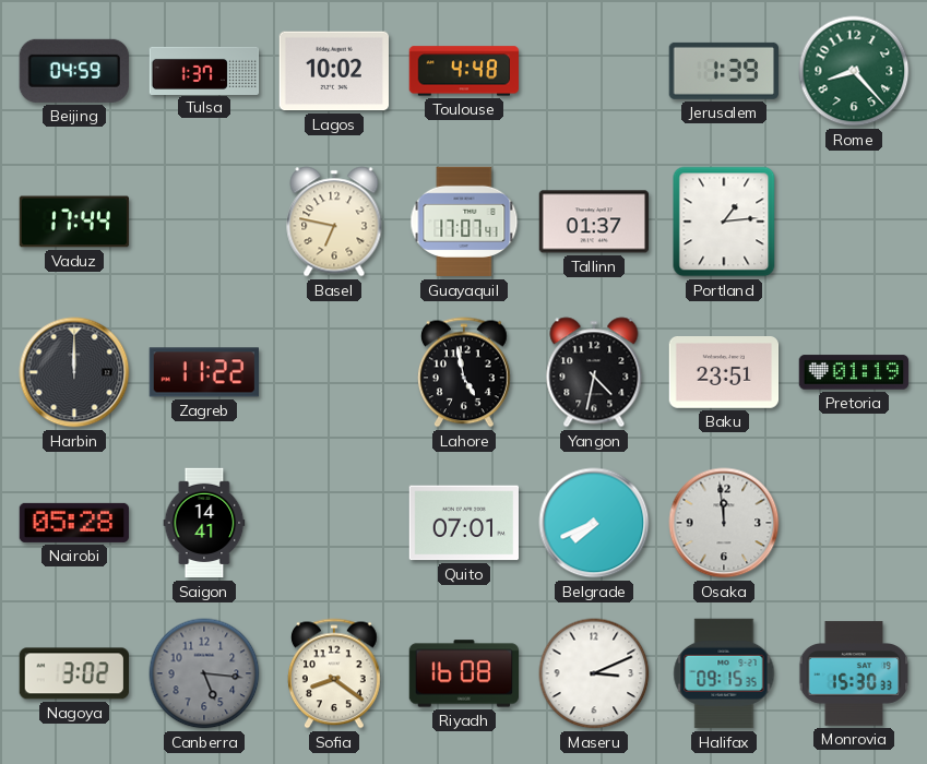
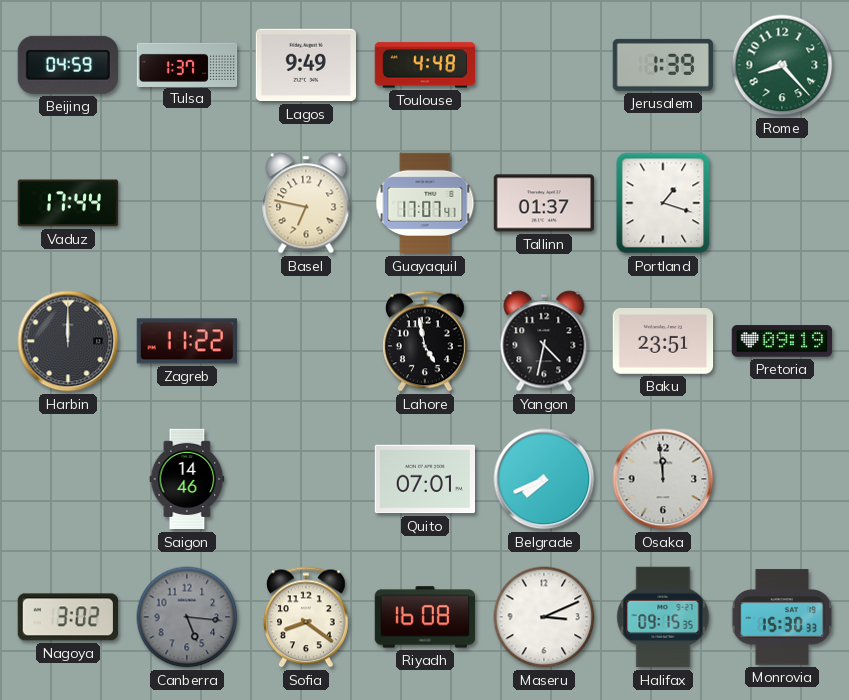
Lagos: 10:02 -> 9:49 (305, 65)
Portland: 1:14 -> 1:18 (663, 203)
Pretoria: 01:19 -> 09:19 (782, 341)
Nairobi: 05:28 -> none (74, 523)
Saigon: 14:41 -> 14:46 (187, 479)
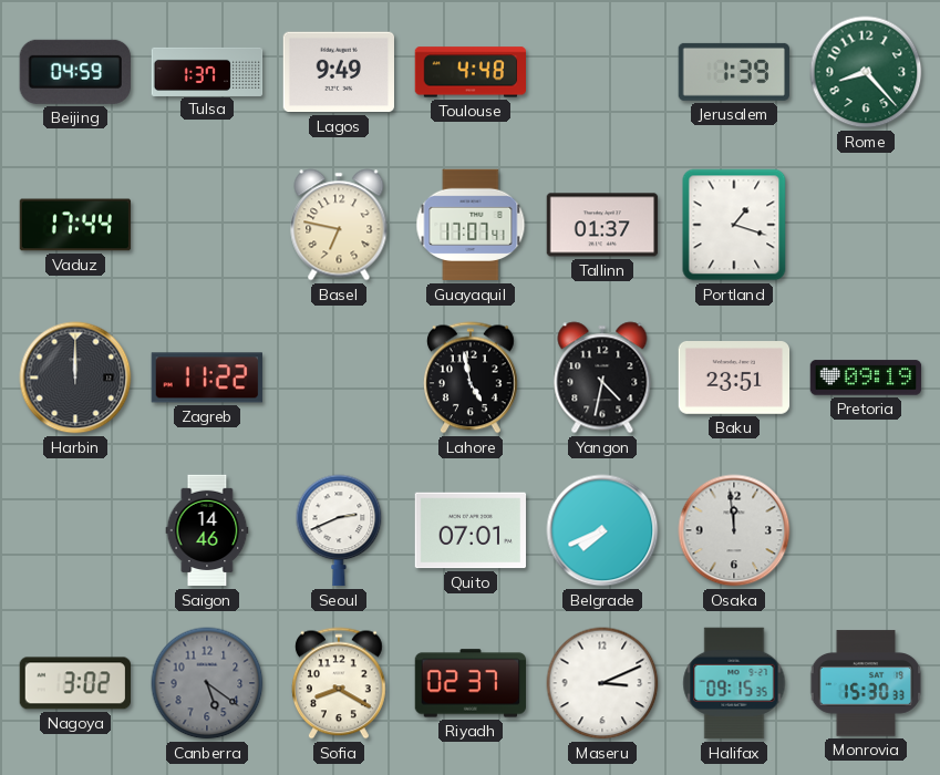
Seoul: none -> 2:41 (339, 530)
Canberra: 5:16 -> 5:21 (207, 683)
Sofia: 8:21 -> 8:20 (339, 683)
Riyadh: 16:08 -> 02:37 (469, 683)
